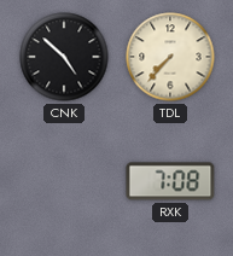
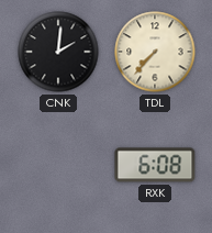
CNK: 4:52 -> 2:01 (58, 52)
RXK: 7:08 -> 6:08 (155, 165)
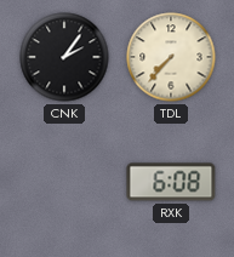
CNK: 2:01 -> 2:06 (64, 57)
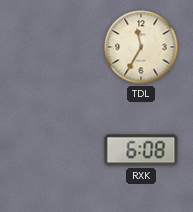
CNK: 2:06 -> none (64, 57)
TDL: 7:37 -> 11:35 (141, 47)
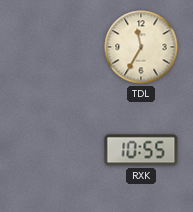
RXK: 6:08 -> 10:55 (141, 150)
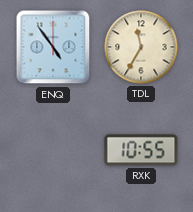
ENQ: none -> 4:54 (53, 47)
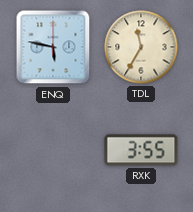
ENQ: 4:54 -> 5:47 (53, 47)
RXK: 10:55 -> 3:55 (141, 150)
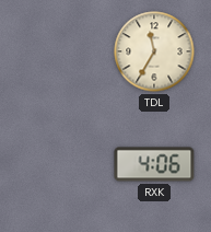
ENQ: 5:47 -> none (53, 47)
RXK: 3:55 -> 4:06 (154, 164)
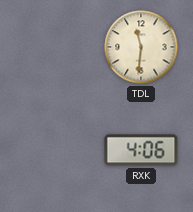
TDL: 11:35 -> 11:31 (141, 47)
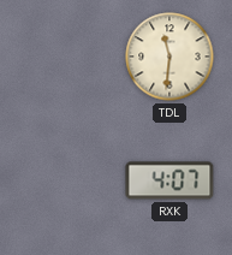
RXK: 4:06 -> 4:07 (169, 180)
